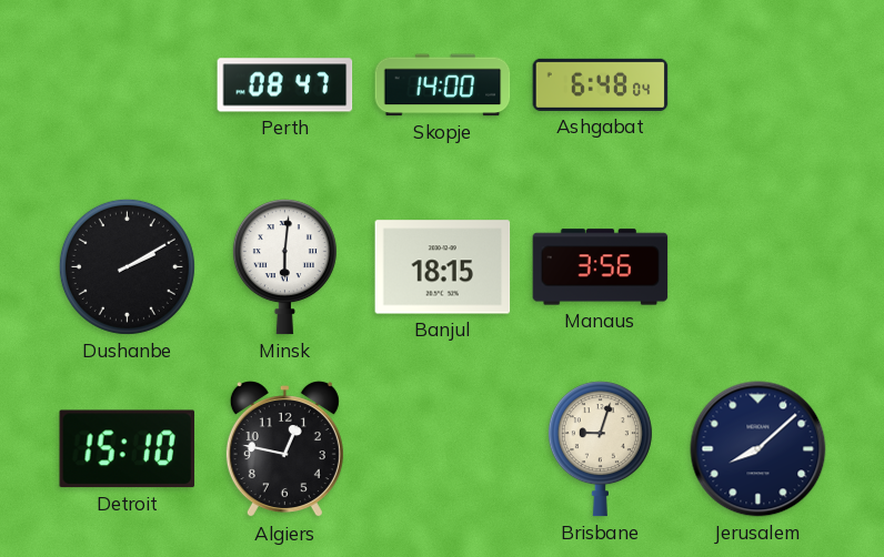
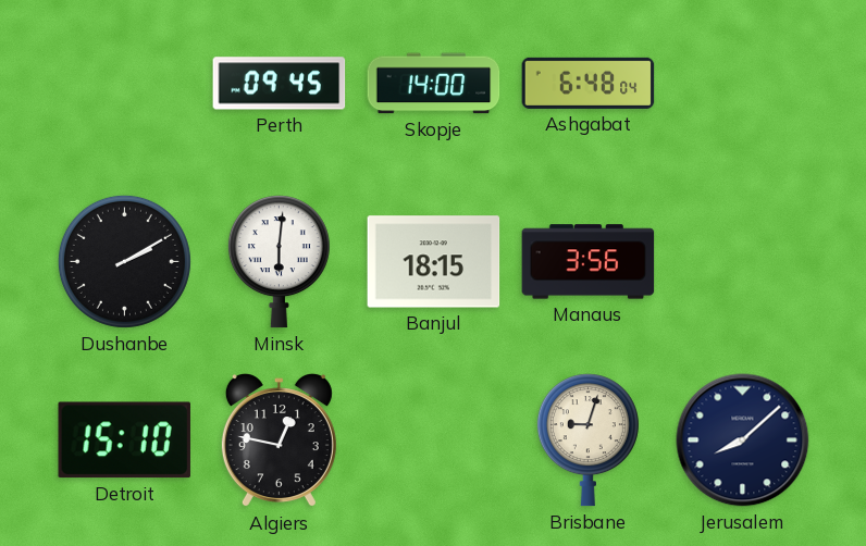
Perth: 08:47 -> 09:45 (280, 84)
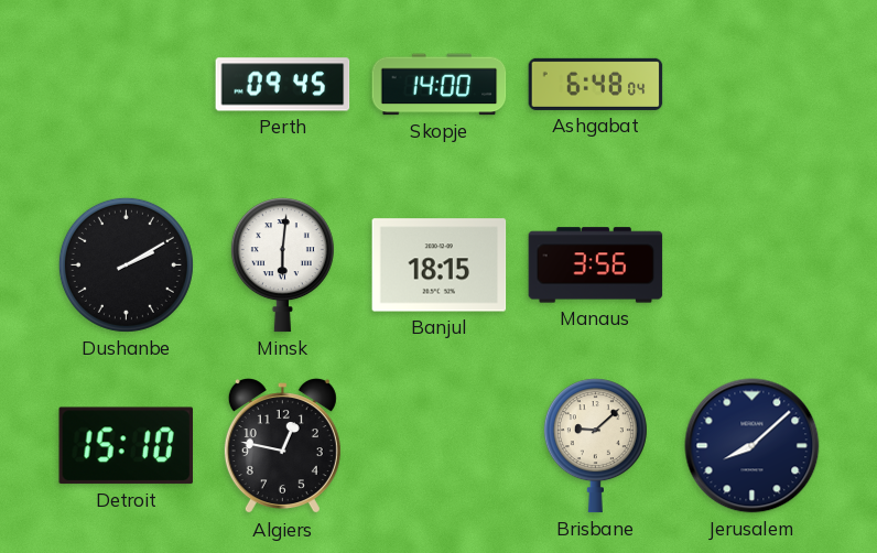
Brisbane: 9:03 -> 9:08 (595, 446)
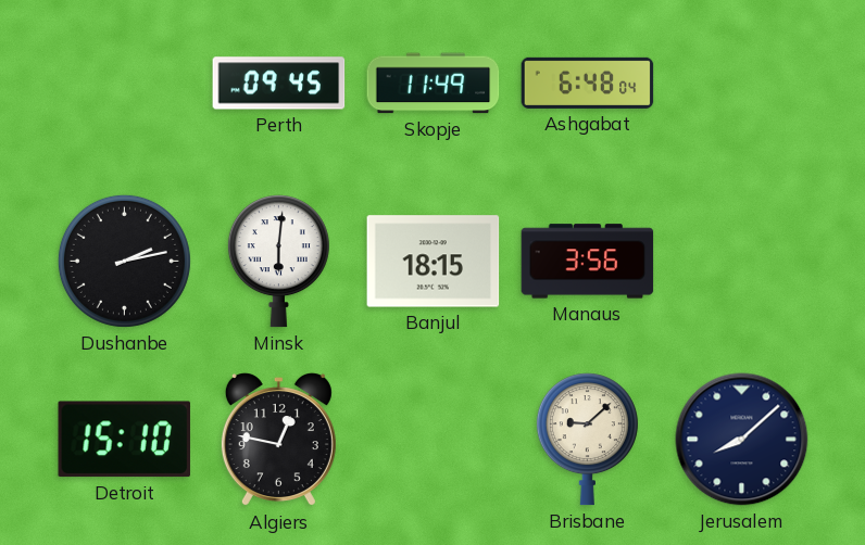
Skopje: 14:00 -> 11:49 (434, 84)
Dushanbe: 2:10 -> 2:13 (124, 261)
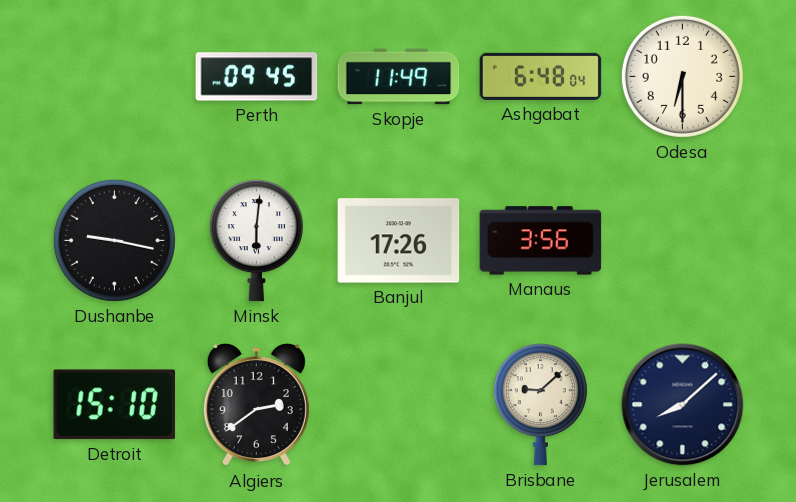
Odesa: none -> 6:30 (682, 76)
Dushanbe: 2:13 -> 9:17 (114, 240)
Banjul: 18:15 -> 17:26 (399, 241)
Algiers: 12:47 -> 2:39 (256, 405)
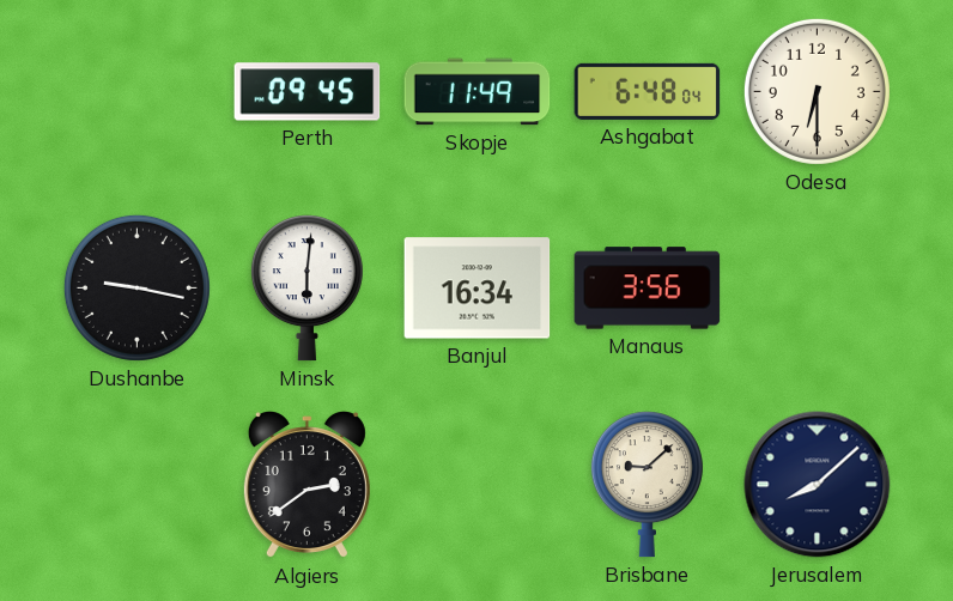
Banjul: 17:26 -> 16:34 (478, 289)
Detroit: 15:10 -> none (114, 405)
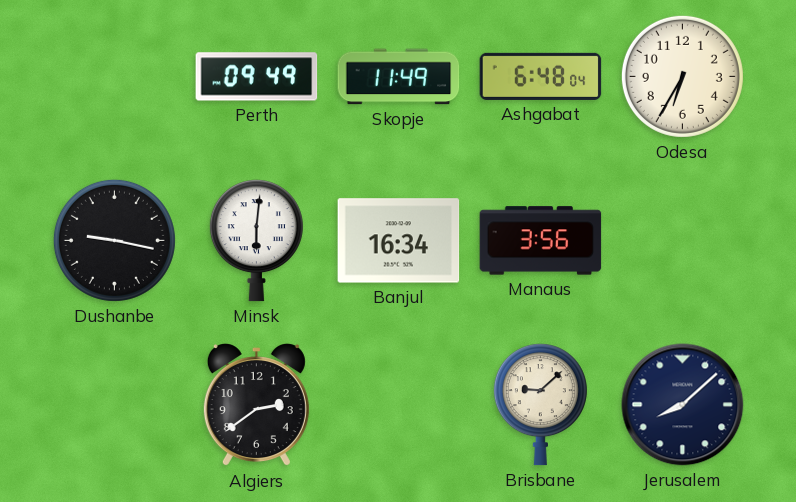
Perth: 09:45 -> 09:49 (257, 77)
Odesa: 6:30 -> 6:35 (682, 76)
